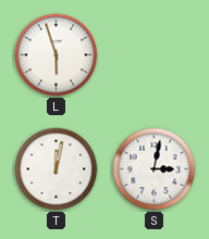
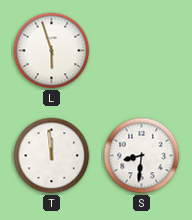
T: 12:02 -> 11:59 (52, 156)
S: 3:02 -> 8:31 (142, 156)
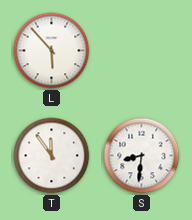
L: 5:57 -> 5:53 (52, 51)
T: 11:59 -> 11:54 (52, 156)
